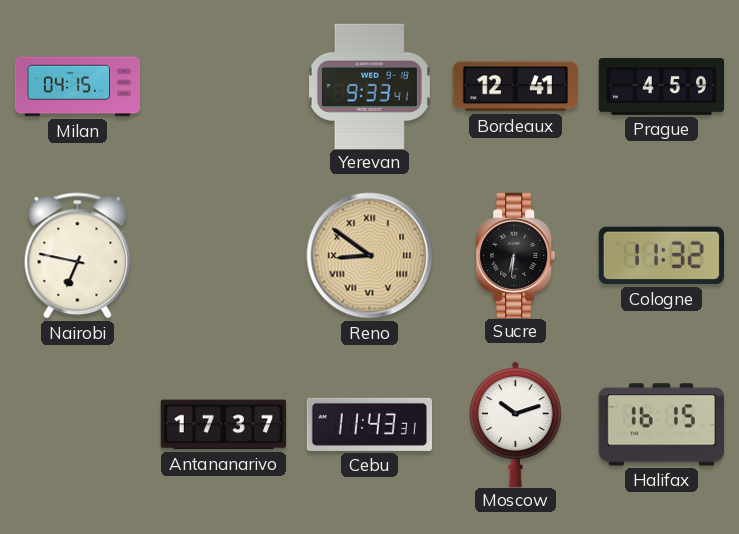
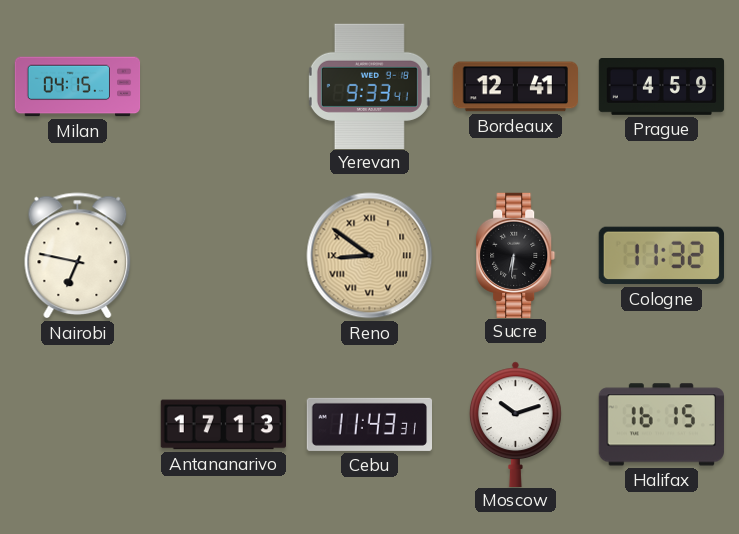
Antananarivo: 17:37 -> 17:13 (223, 425)
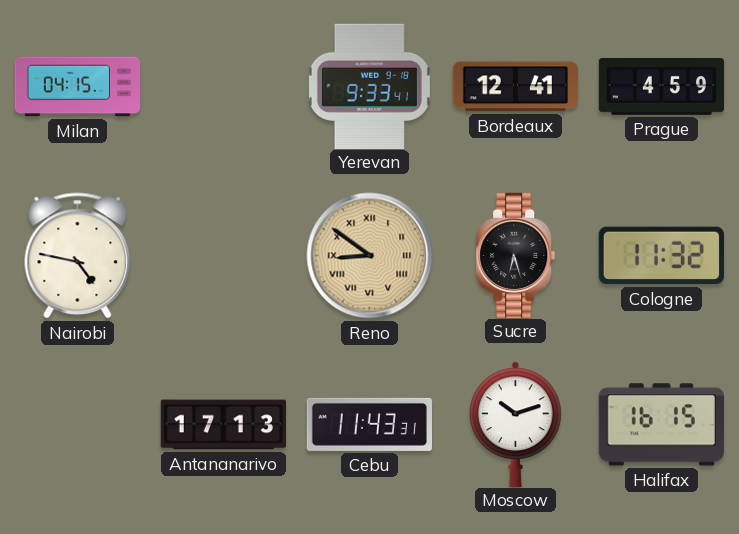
Nairobi: 6:47 -> 4:47 (78, 256)
Sucre: 6:31 -> 6:27 (516, 255)
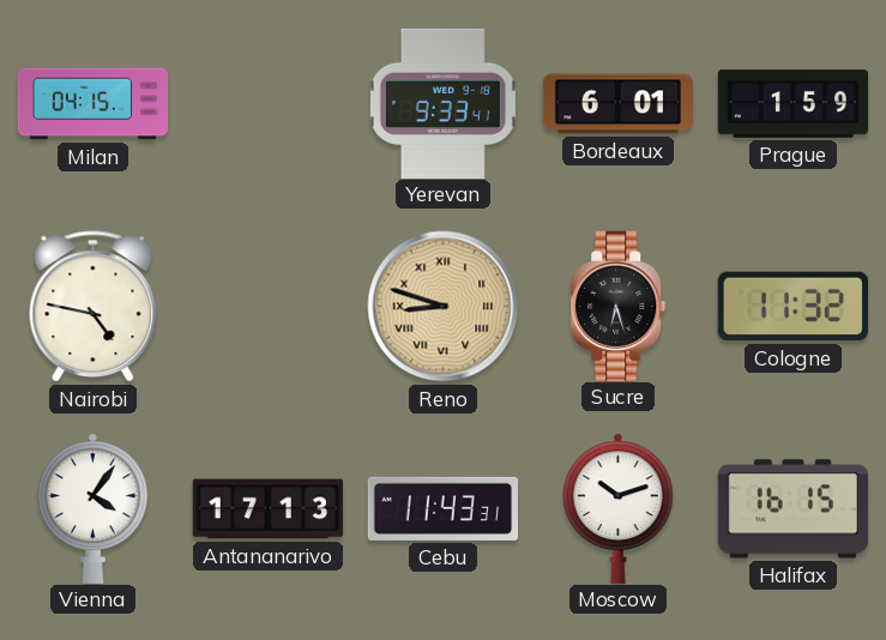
Bordeaux: 12:41 -> 6:01 (617, 104)
Prague: 4:59 -> 1:59 (794, 104)
Reno: 8:51 -> 8:48 (444, 307)
Vienna: none -> 4:06 (92, 508)
